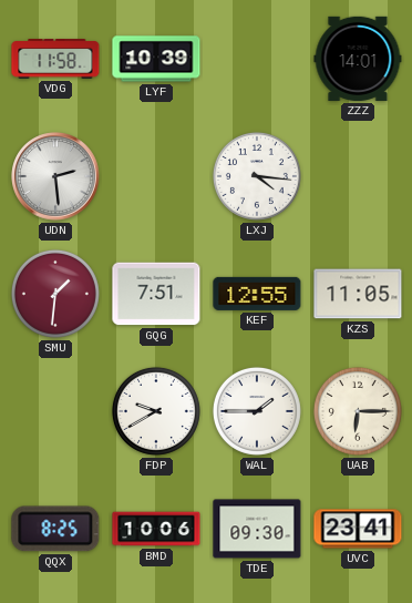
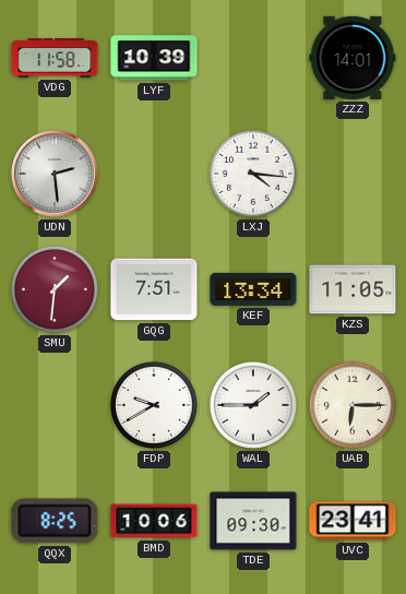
KEF: 12:55 -> 13:34 (253, 289)
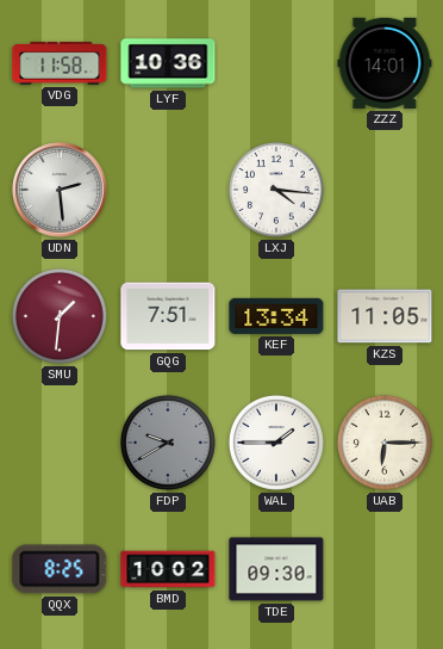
LYF: 10:39 -> 10:36 (168, 63)
FDP dial: white -> grey (168, 443)
BMD: 10:06 -> 10:02 (168, 569)
UVC: 23:41 -> none (353, 521)
